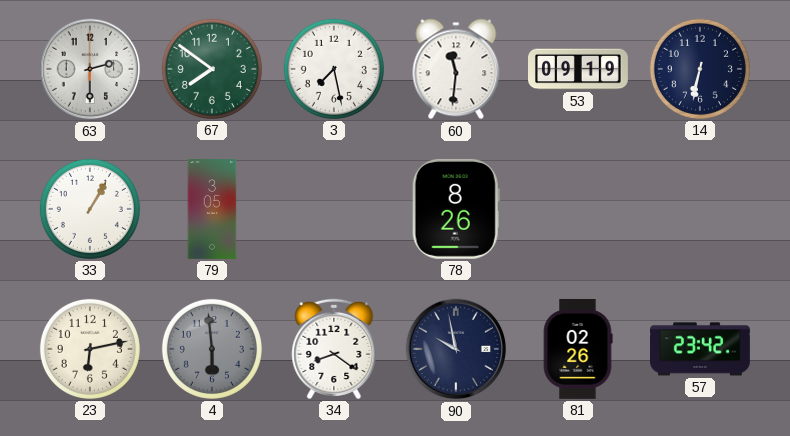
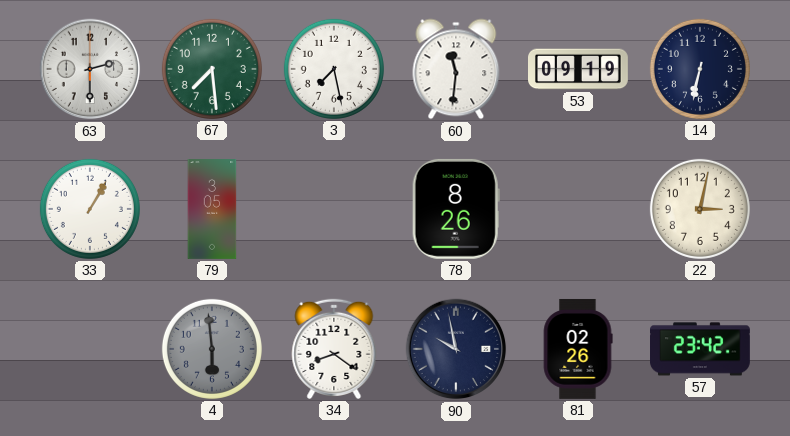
67: 7:51 -> 7:29 (212, 69)
22: none -> 3:02 (700, 209)
23: 6:13 -> none (90, 349)
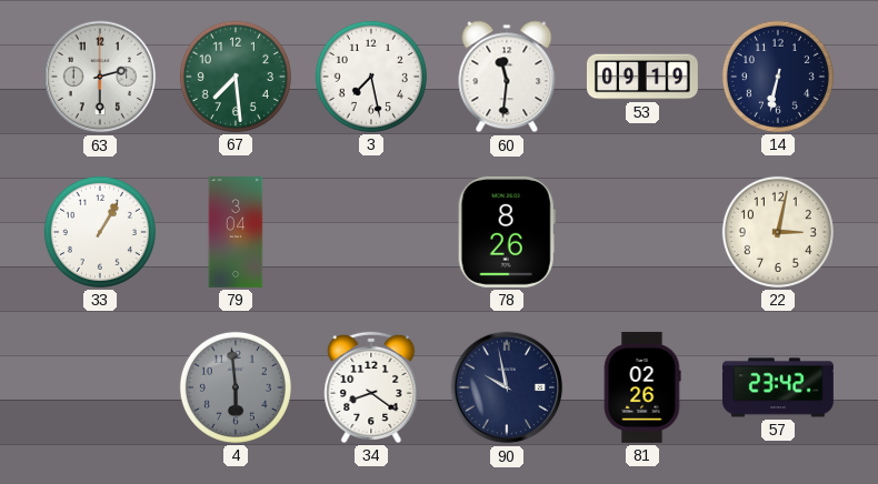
79: 3:05 -> 3:04 (236, 233)
